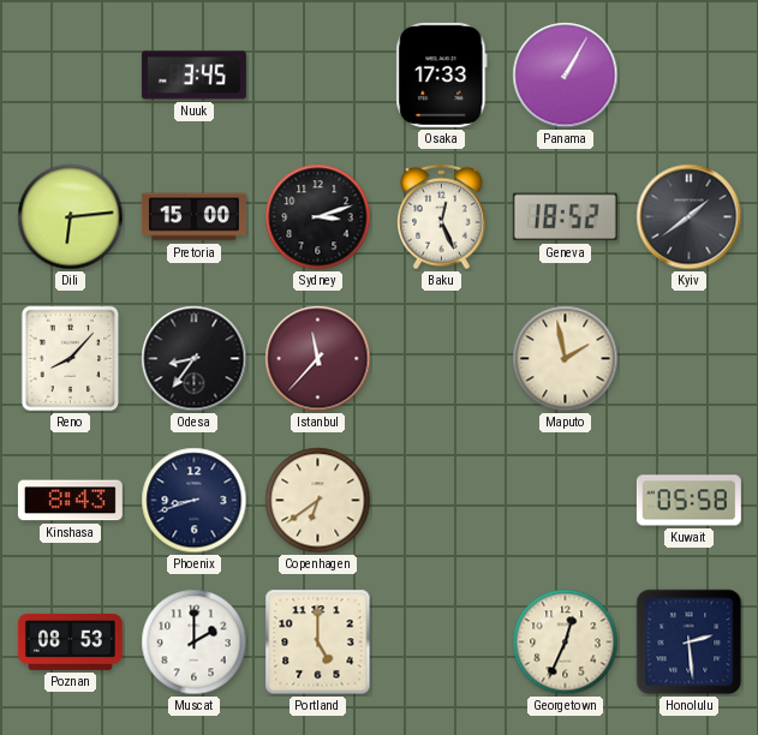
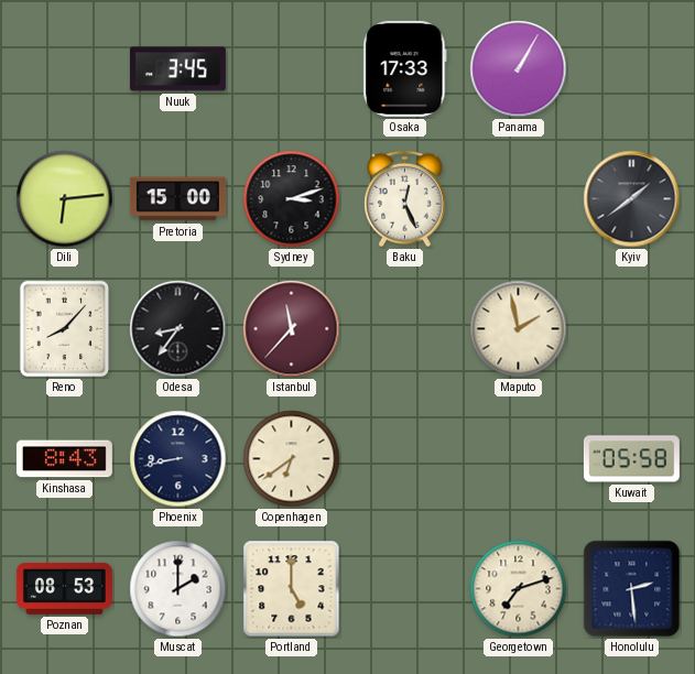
Geneva: 18:52 -> none (565, 217)
Phoenix: 8:42 -> 8:43 (178, 459)
Georgetown: 12:34 -> 7:12 (519, 589)
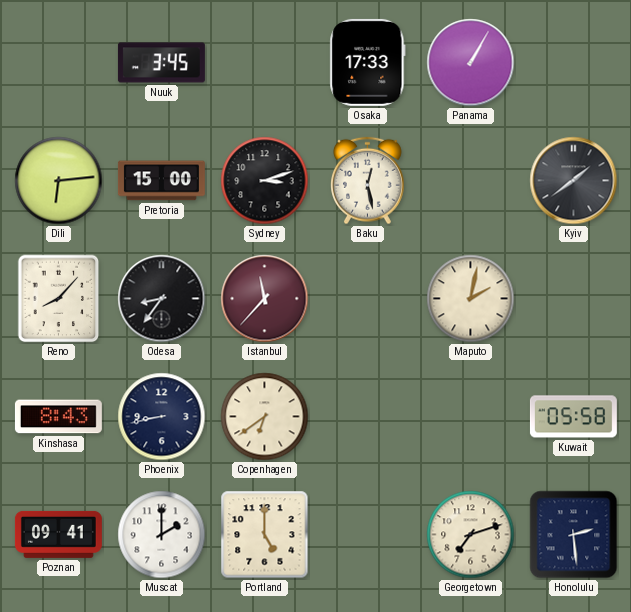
Baku: 12:26 -> 12:28 (368, 181)
Maputo: 1:58 -> 2:02 (471, 299)
Poznan: 08:53 -> 09:41 (58, 534)
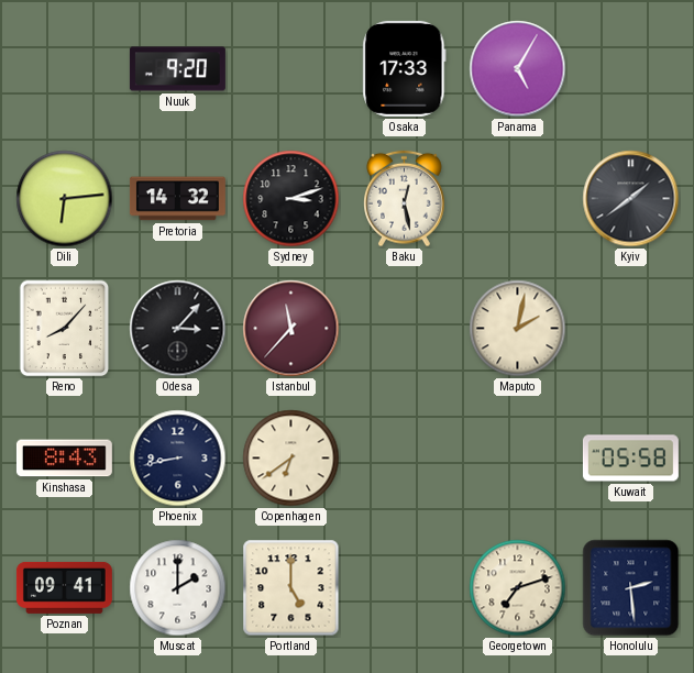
Nuuk: 3:45 -> 9:20 (177, 69)
Panama: 1:05 -> 5:05 (518, 69)
Pretoria: 15:00 -> 14:32 (177, 199)
Odesa: 8:36 -> 3:07 (178, 329)
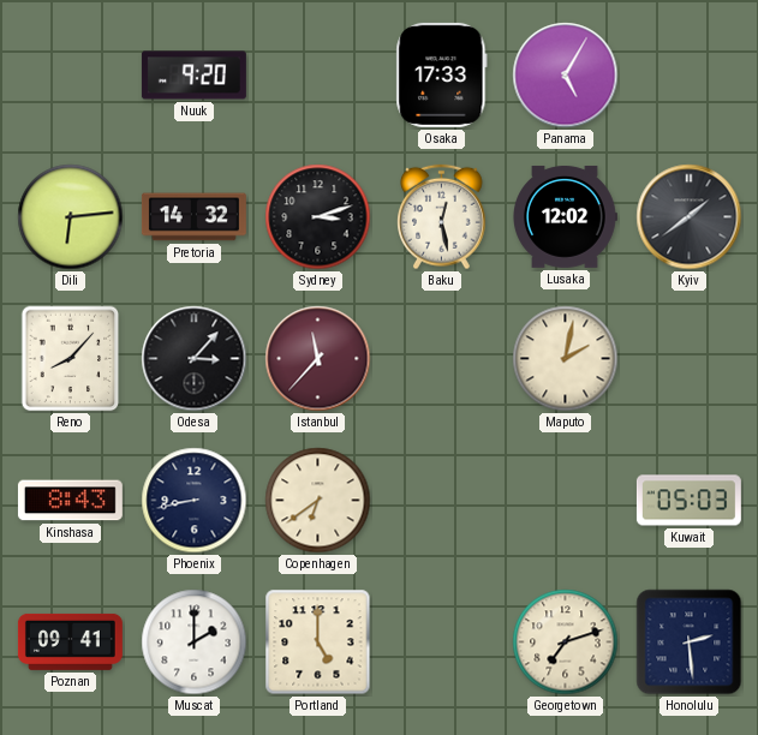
Lusaka: none -> 12:02 (565, 216)
Kuwait: 05:58 -> 05:03 (688, 501)
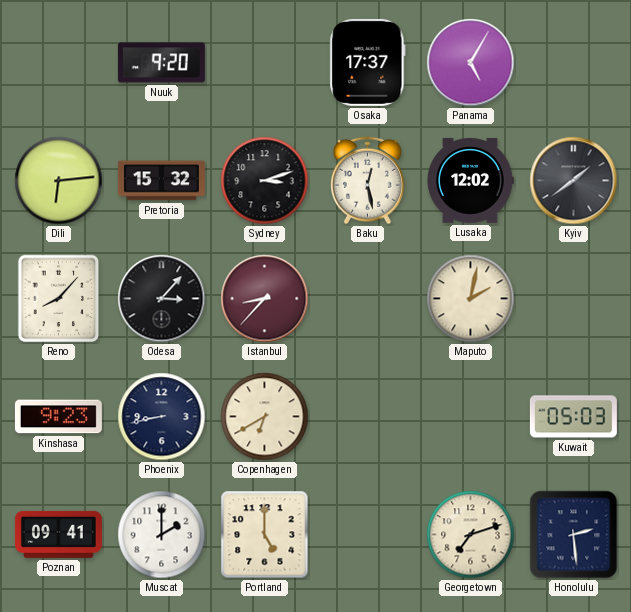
Osaka: 17:33 -> 17:37 (368, 62)
Pretoria: 14:32 -> 15:32 (161, 181)
Istanbul: 11:37 -> 8:37 (265, 299)
Kinshasa: 8:43 -> 9:23 (58, 417)
Copenhagen: 6:39 -> 6:40 (265, 417)
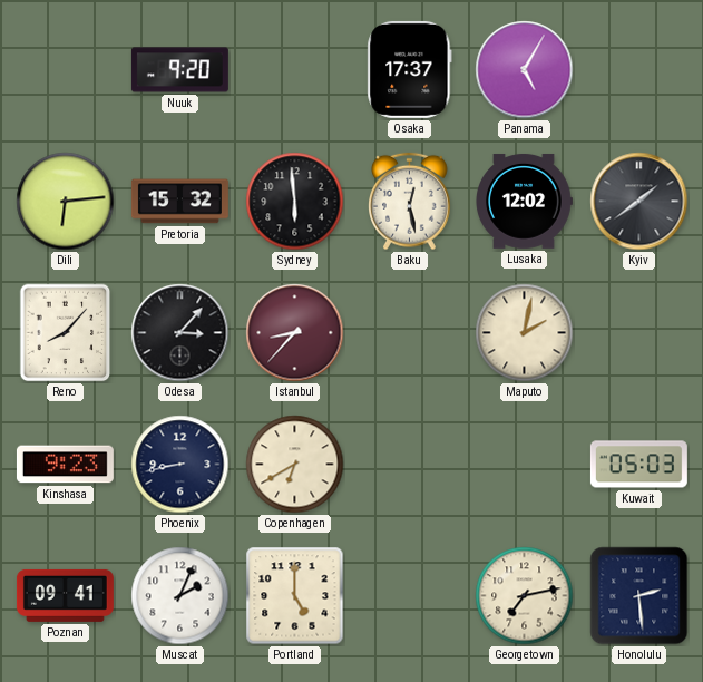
Sydney: 3:12 -> 5:59 (295, 202)
Muscat: 2:00 -> 2:04 (180, 596)
Georgetown: 7:12 -> 7:13 (525, 596)
